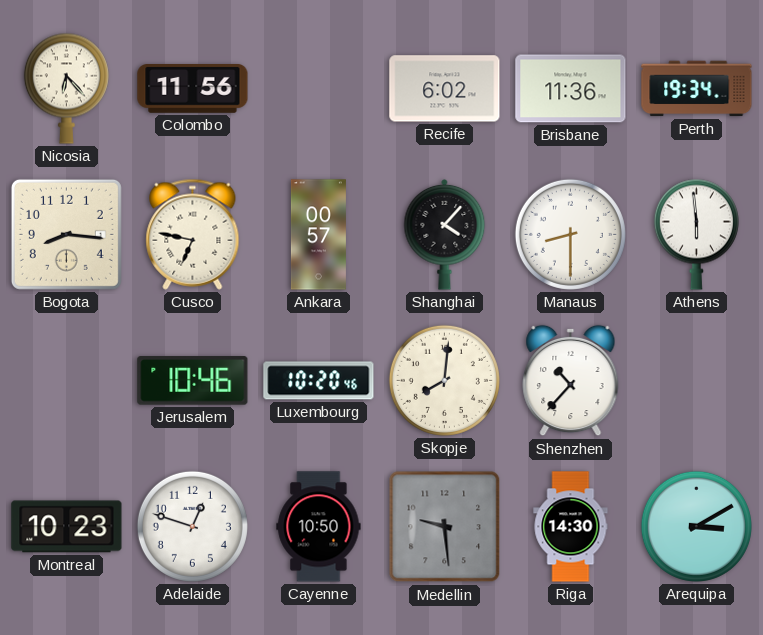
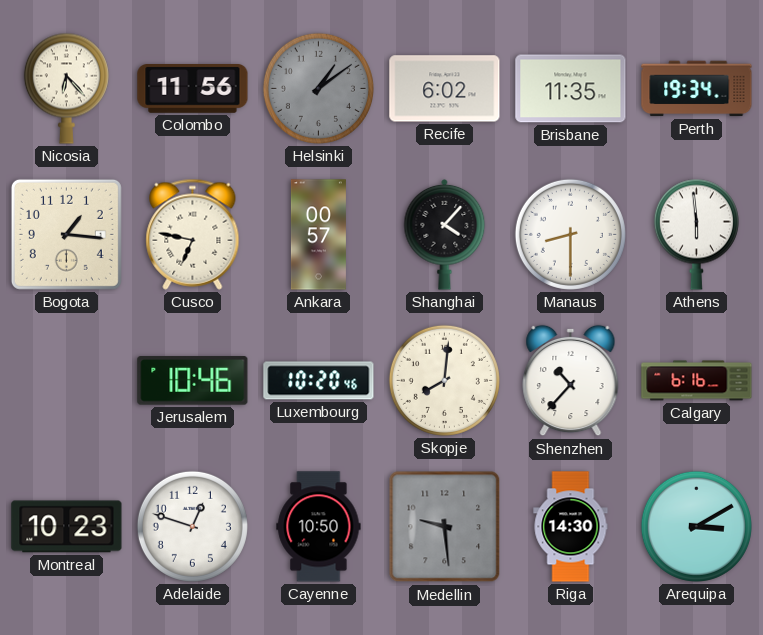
Helsinki: none -> 1:09 (318, 88)
Brisbane: 11:36 -> 11:35 (571, 89)
Bogota: 8:16 -> 1:16 (66, 234)
Calgary: none -> 6:16 (697, 381)
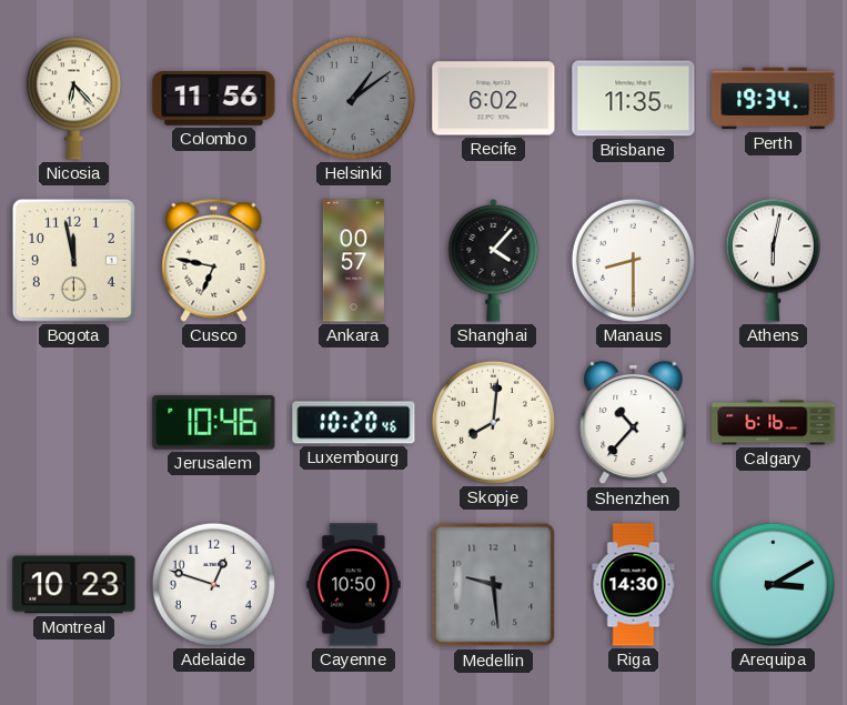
Bogota: 1:16 -> 11:58 (73, 260)
Athens: 5:59 -> 6:02 (773, 260)
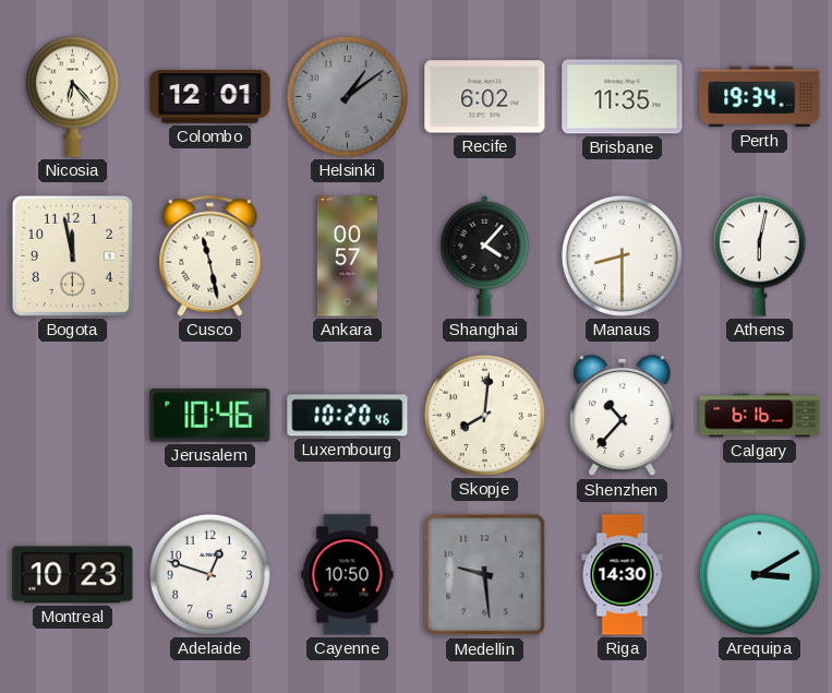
Colombo: 11:56 -> 12:01 (210, 97)
Cusco: 6:47 -> 11:28 (210, 255)
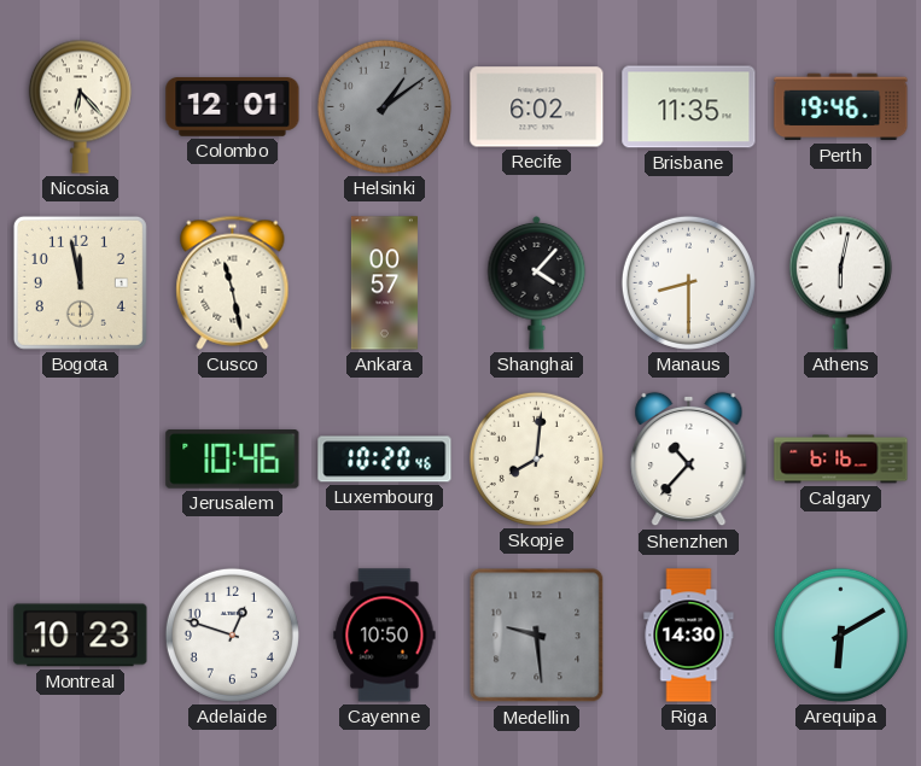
Perth: 19:34 -> 19:46 (841, 107)
Arequipa: 3:10 -> 6:10 (840, 635)
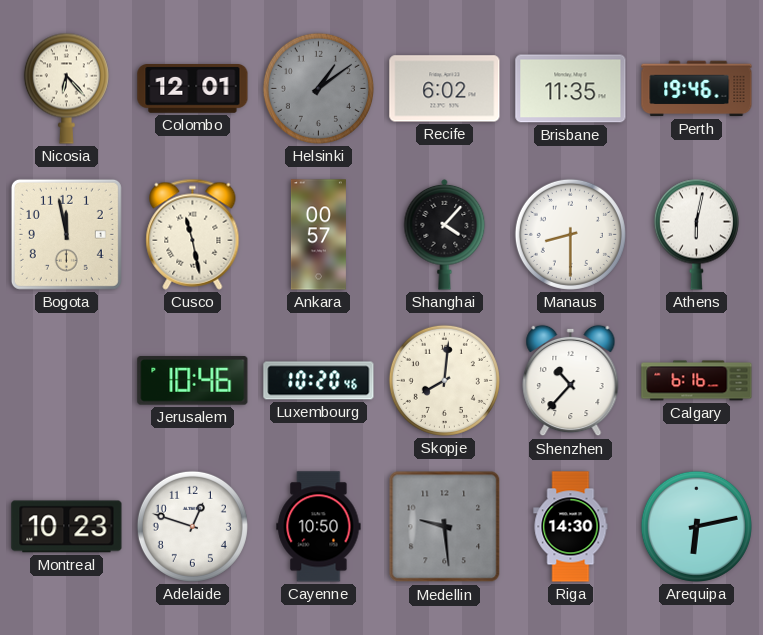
Arequipa: 6:10 -> 6:13 (696, 526)
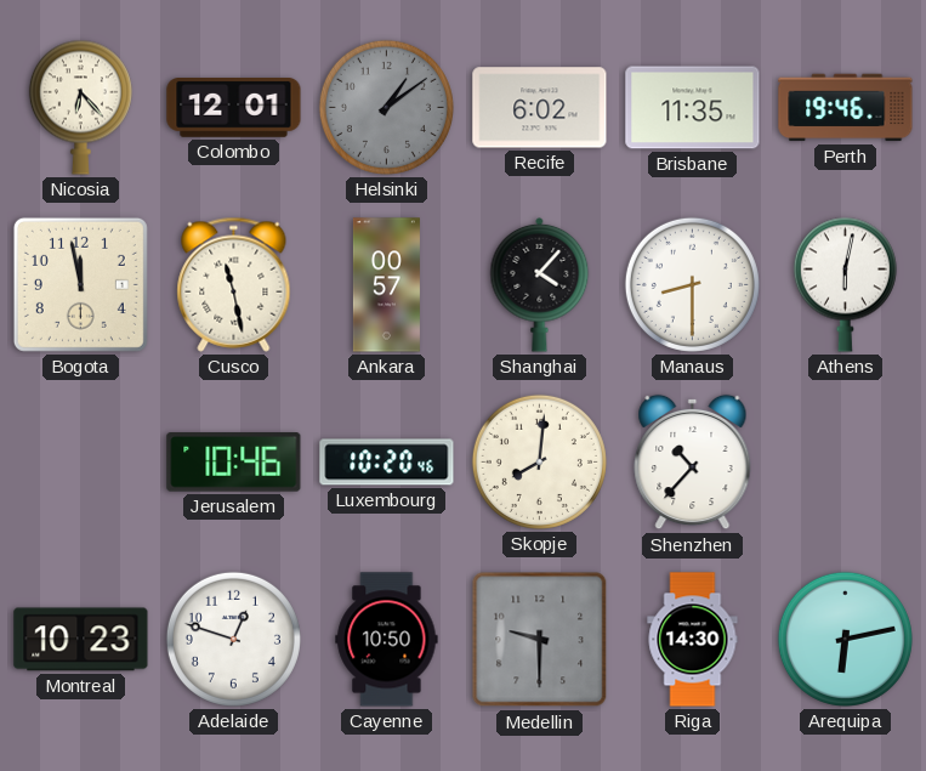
Calgary: 6:16 -> none (697, 381)
Medellin: 9:29 -> 9:30 (540, 640)
